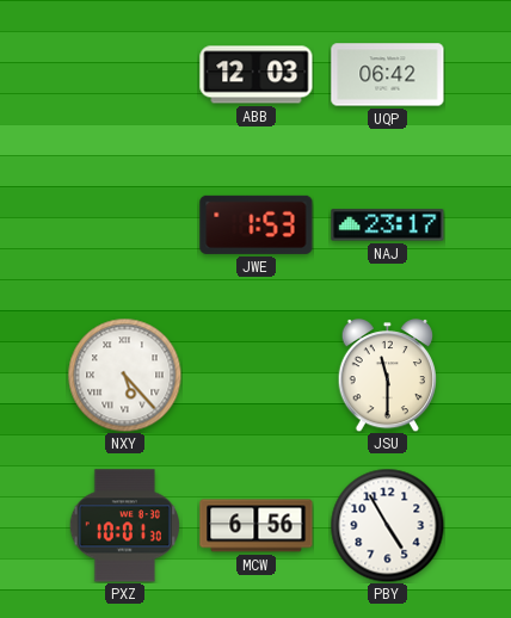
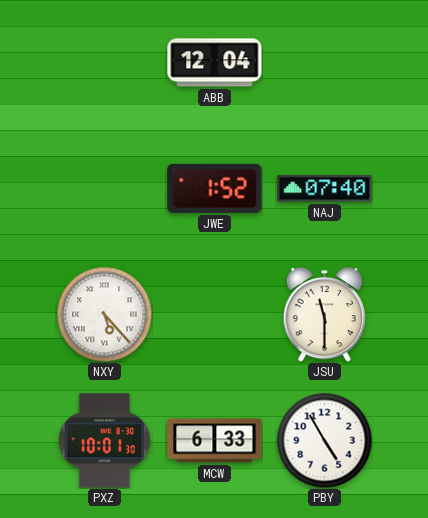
ABB: 12:03 -> 12:04 (215, 63)
UQP: 06:42 -> none (388, 75)
JWE: 1:53 -> 1:52 (215, 188)
NAJ: 23:17 -> 07:40 (325, 189)
MCW: 6:56 -> 6:33 (215, 441)
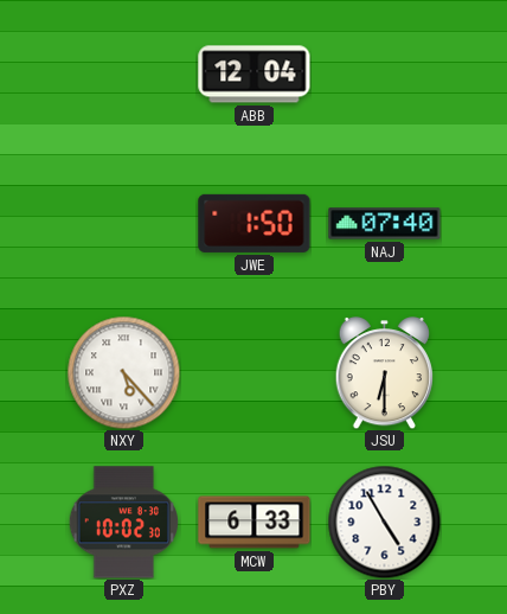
JWE: 1:52 -> 1:50 (255, 223)
JSU: 11:30 -> 6:30 (385, 373)
PXZ: 10:01 -> 10:02 (123, 523)
